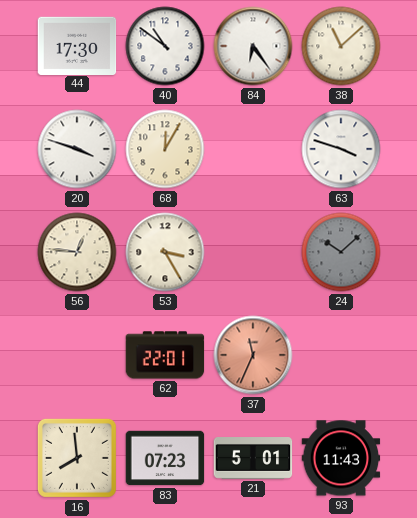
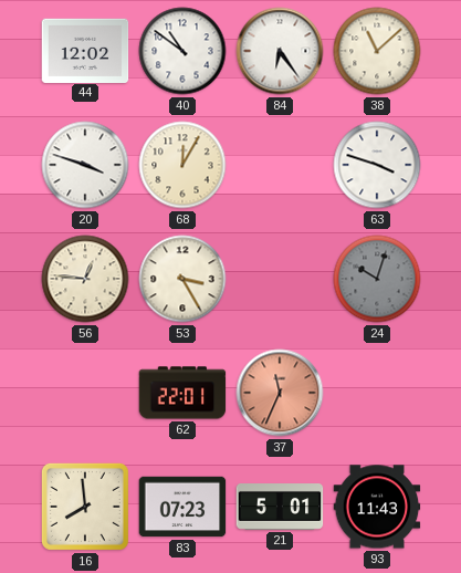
44: 17:30 -> 12:02 (85, 50)
24: 10:08 -> 10:03 (377, 279)
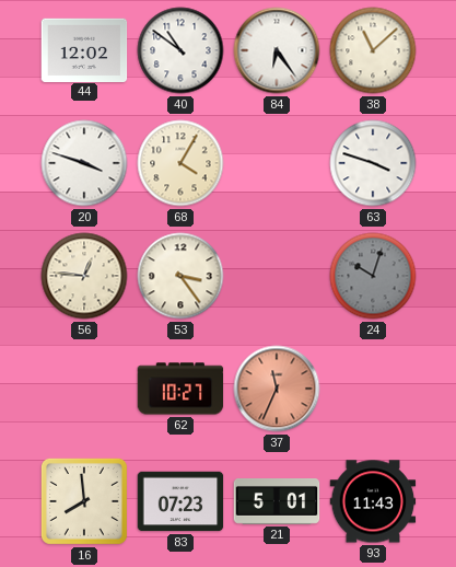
68: 12:05 -> 4:05 (180, 163)
53: 3:25 -> 3:24 (180, 276)
62: 22:01 -> 10:27 (180, 389)
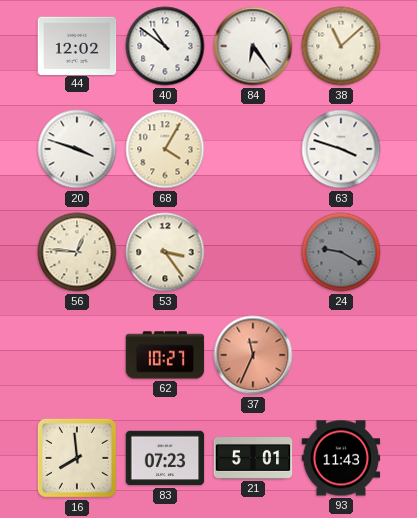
24: 10:03 -> 9:20 (341, 252)
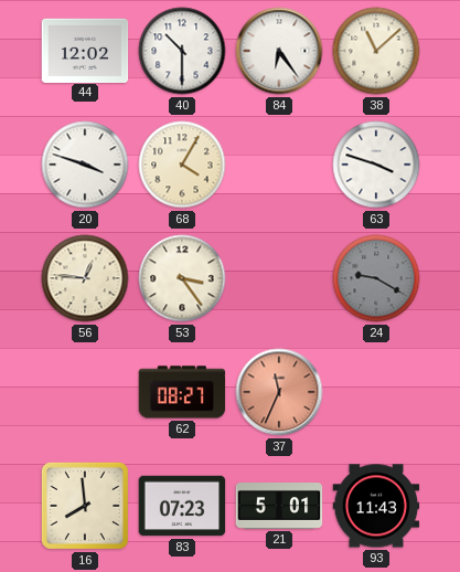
40: 10:51 -> 10:30 (182, 51)
62: 10:27 -> 08:27 (182, 392)
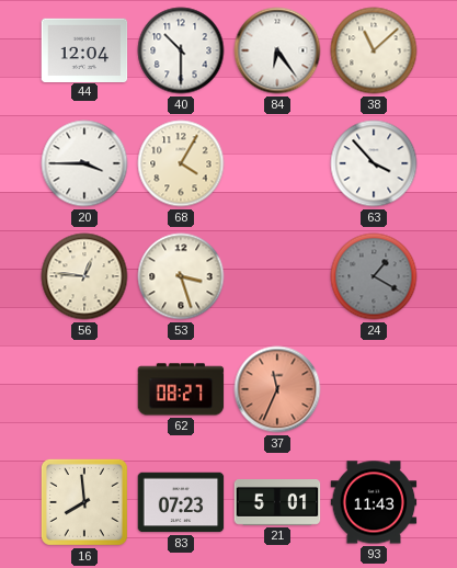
44: 12:02 -> 12:04 (84, 49)
20: 3:48 -> 3:45 (84, 163)
63: 3:48 -> 3:53 (374, 163)
53: 3:24 -> 3:27 (181, 276)
24: 9:20 -> 1:20 (374, 276)
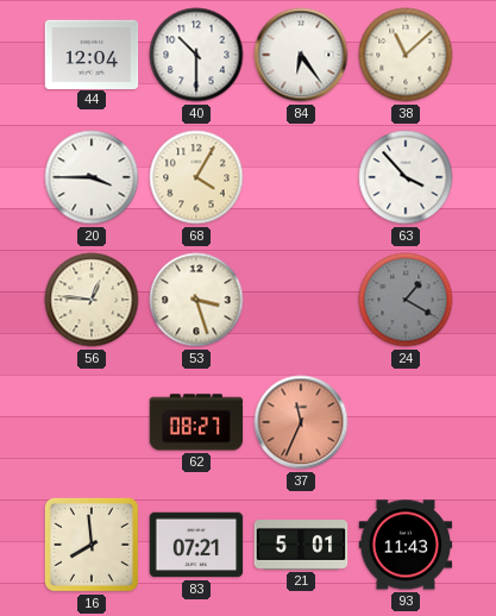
83: 07:23 -> 07:21 (196, 545)
